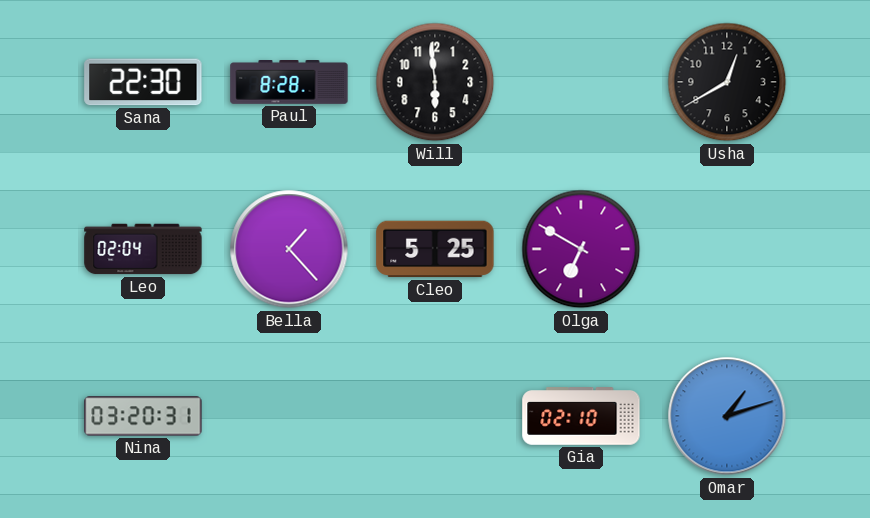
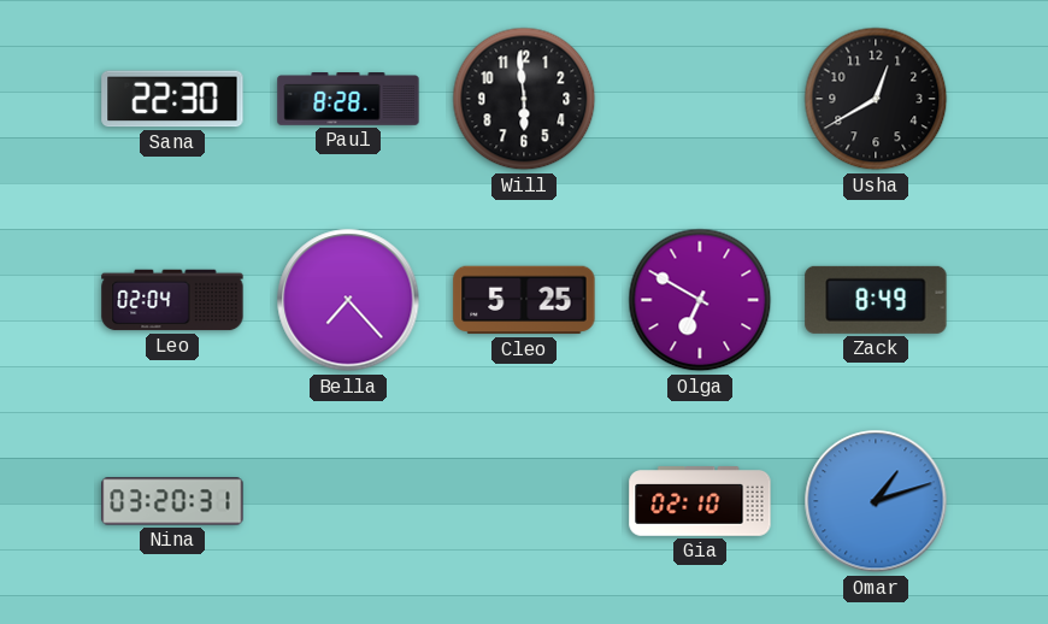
Bella: 1:23 -> 7:23 (348, 300)
Zack: none -> 8:49 (876, 300)
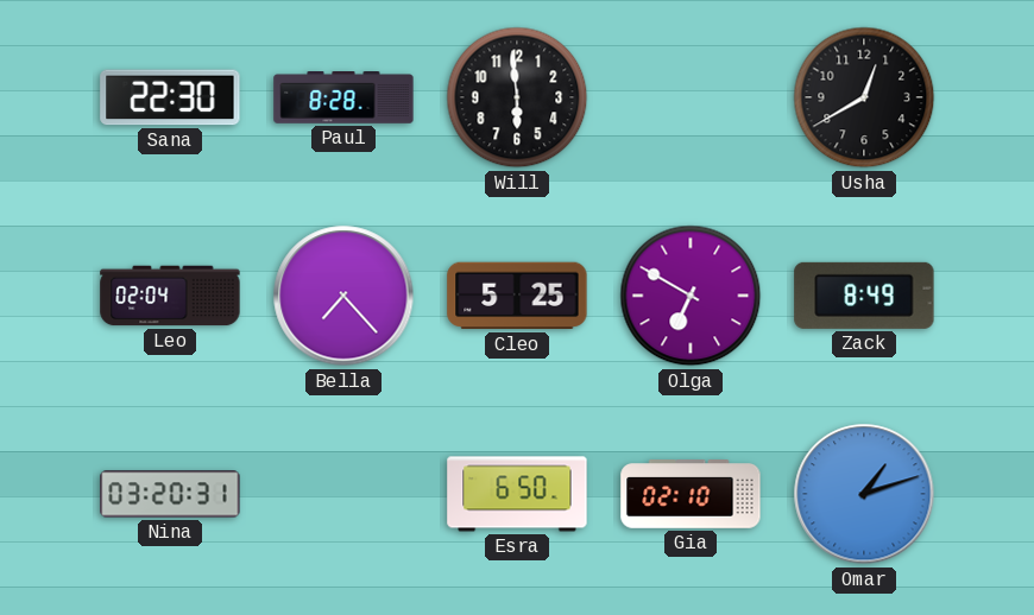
Esra: none -> 6:50 (517, 494)
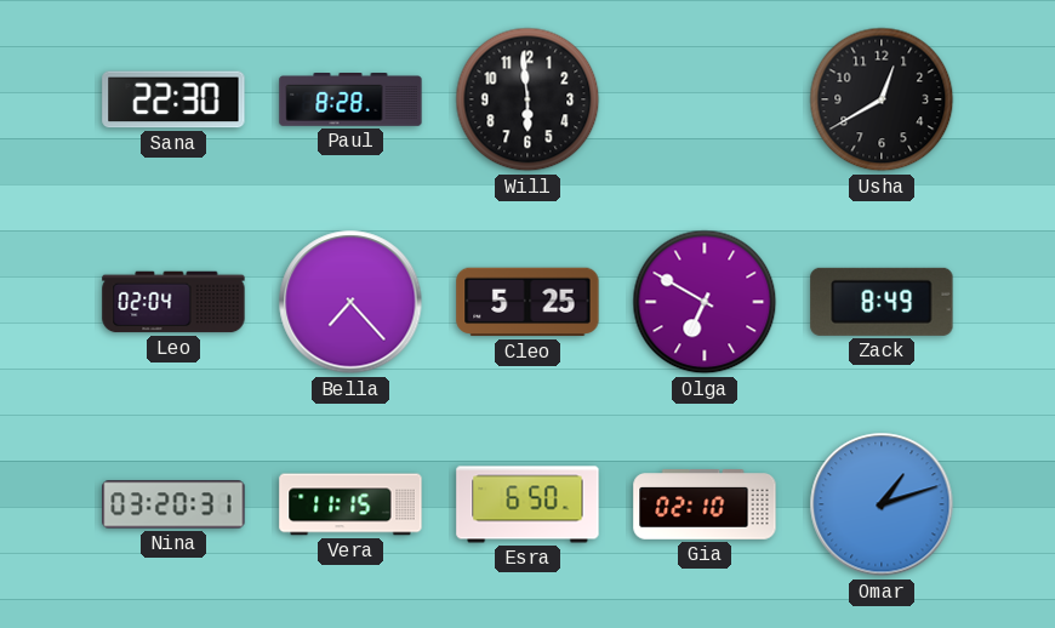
Vera: none -> 11:15 (350, 504)
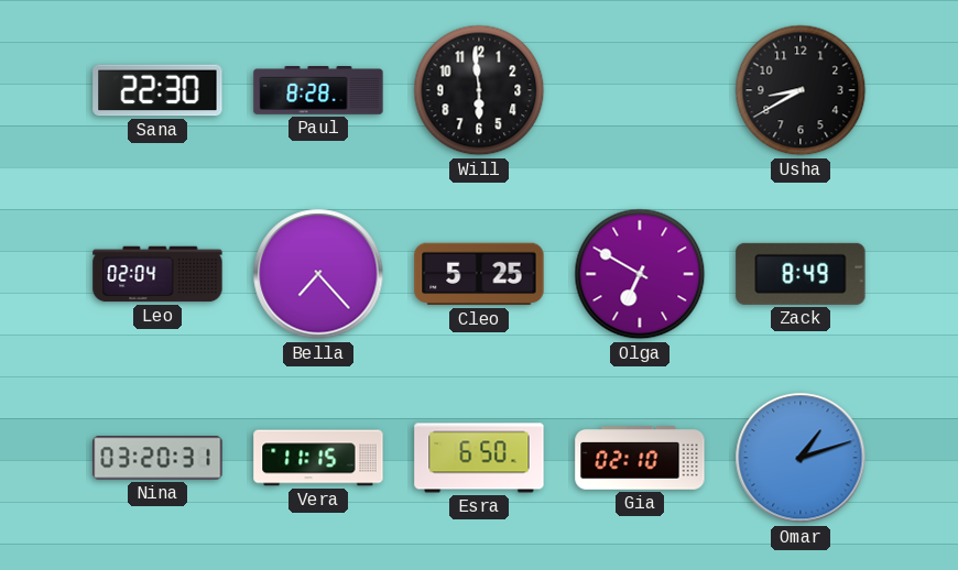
Usha: 12:40 -> 8:40 (801, 90)
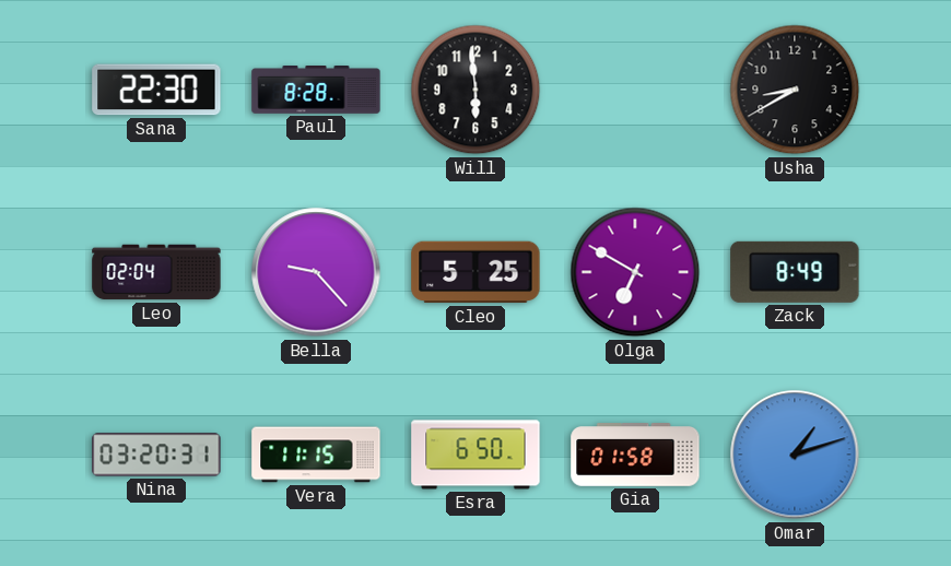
Bella: 7:23 -> 9:23 (316, 272)
Gia: 02:10 -> 01:58 (635, 455)
